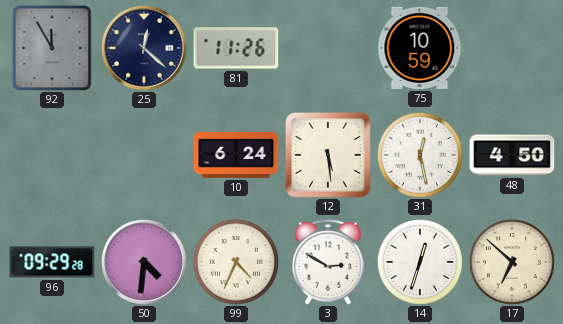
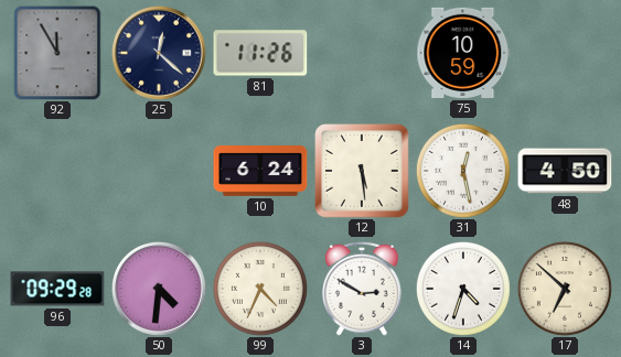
14: 12:33 -> 4:33 (463, 289)
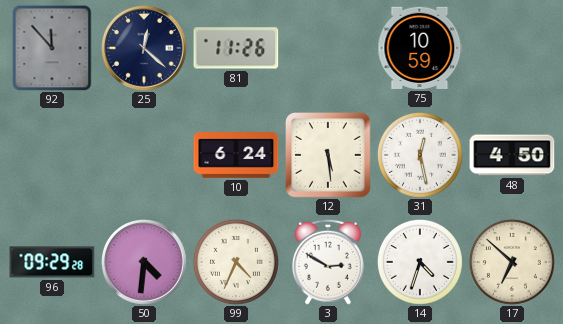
92: 11:55 -> 11:53 (52, 48)
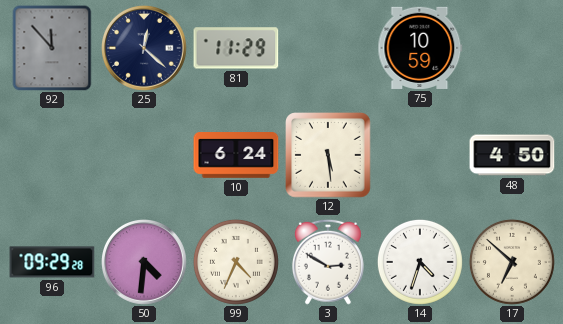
81: 11:26 -> 11:29 (236, 48)
31: 12:28 -> none (420, 155)
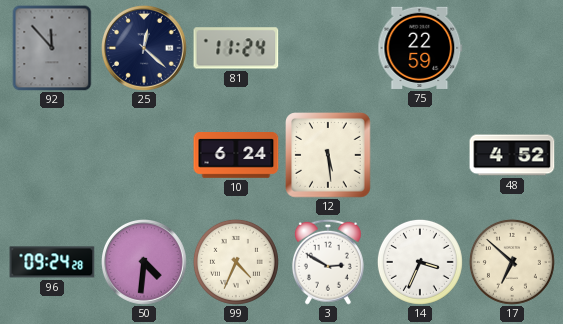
81: 11:29 -> 11:24 (236, 48)
75: 10:59 -> 22:59 (420, 48)
48: 4:50 -> 4:52 (512, 155)
96: 09:29 -> 09:24 (52, 262)
14: 4:33 -> 3:34 (420, 262)
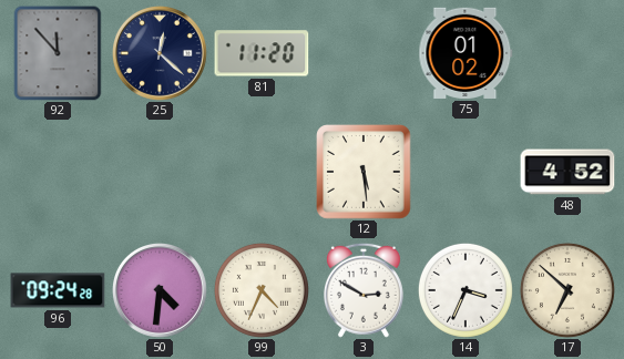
81: 11:24 -> 11:20 (262, 53)
75: 22:59 -> 01:02 (466, 53)
10: 6:24 -> none (236, 156)
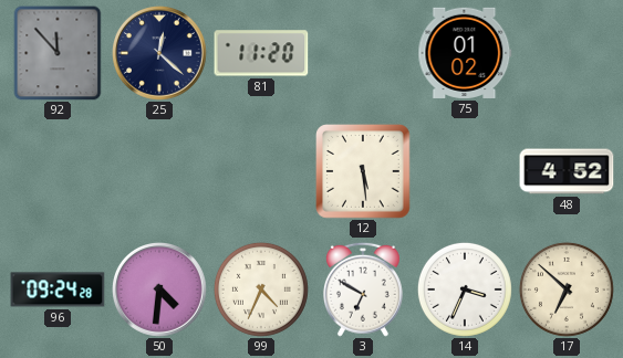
3: 2:50 -> 6:50 (363, 289)
